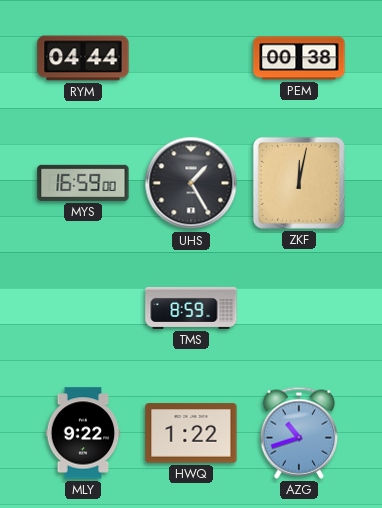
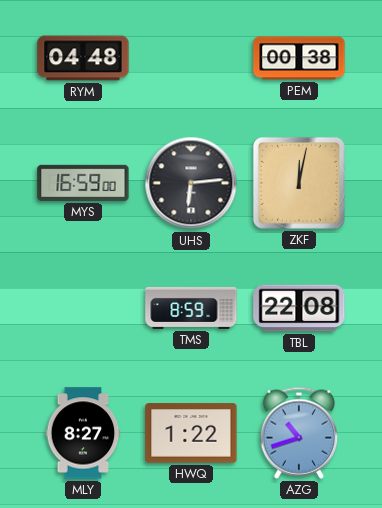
RYM: 04:44 -> 04:48 (83, 58)
UHS: 1:25 -> 6:14 (191, 183)
TBL: none -> 22:08 (299, 308)
MLY: 9:22 -> 8:27 (83, 433)
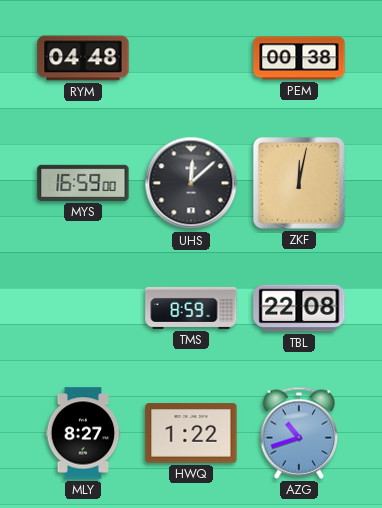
UHS: 6:14 -> 12:08 (191, 183)
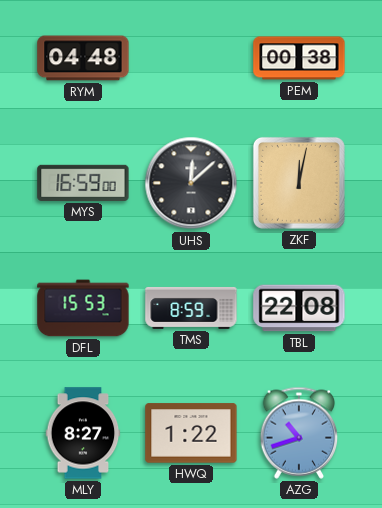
DFL: none -> 15:53 (83, 308)
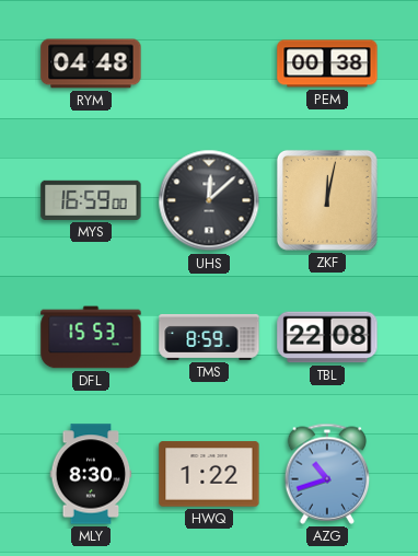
MLY: 8:27 -> 8:30 (91, 474)
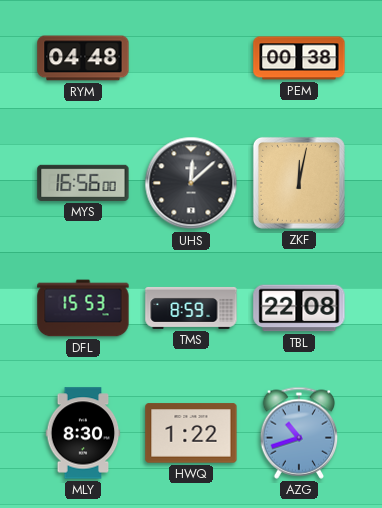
MYS: 16:59 -> 16:56 (83, 183)
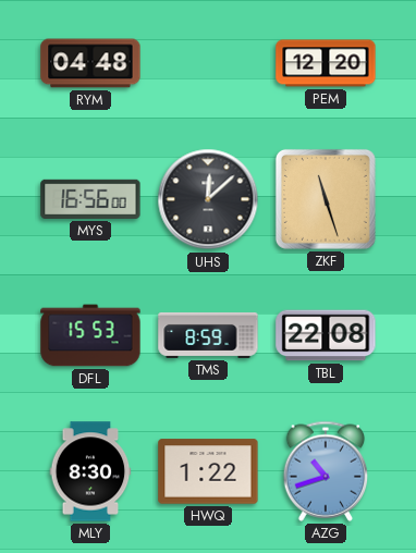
PEM: 00:38 -> 12:20 (326, 63)
ZKF: 12:02 -> 11:27 (326, 199)
